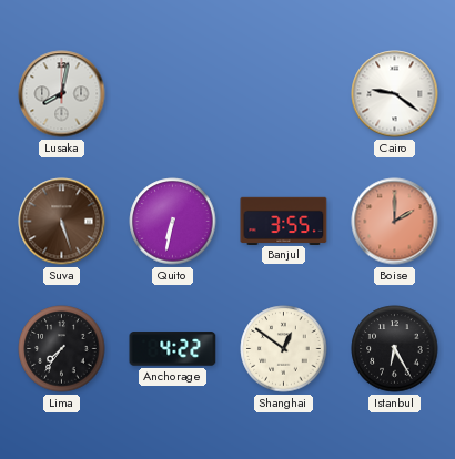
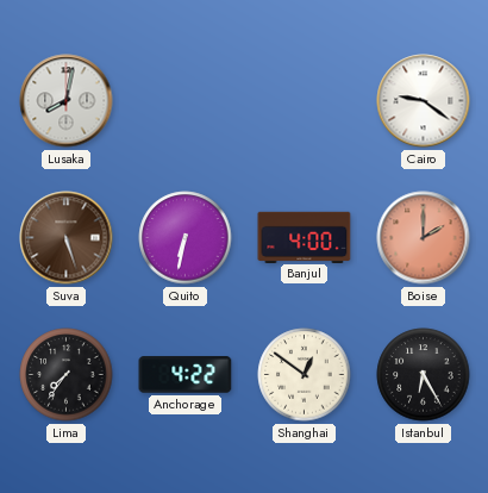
Banjul: 3:55 -> 4:00 (305, 237)
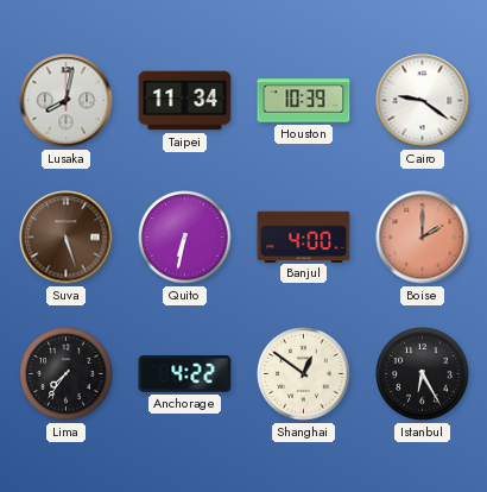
Taipei: none -> 11:34 (185, 101)
Houston: none -> 10:39 (304, 101)
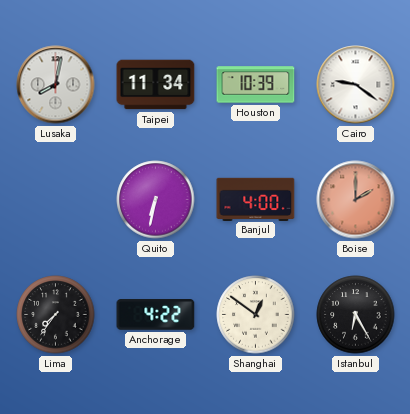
Suva: 5:27 -> none (67, 238)
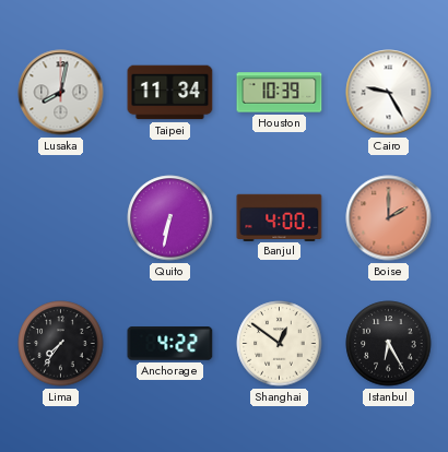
Cairo: 9:21 -> 9:25 (389, 93)
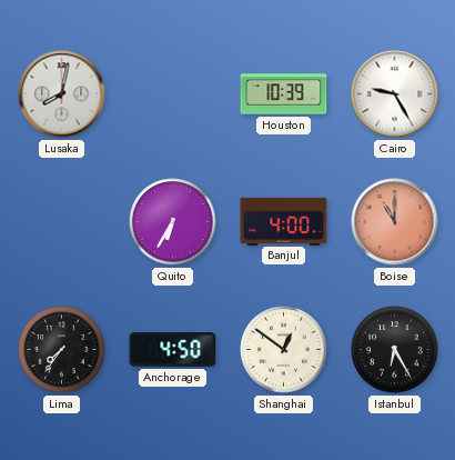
Taipei: 11:34 -> none (170, 93)
Quito: 6:32 -> 6:35 (173, 222)
Boise: 2:00 -> 11:00 (395, 222)
Anchorage: 4:22 -> 4:50 (173, 350)
